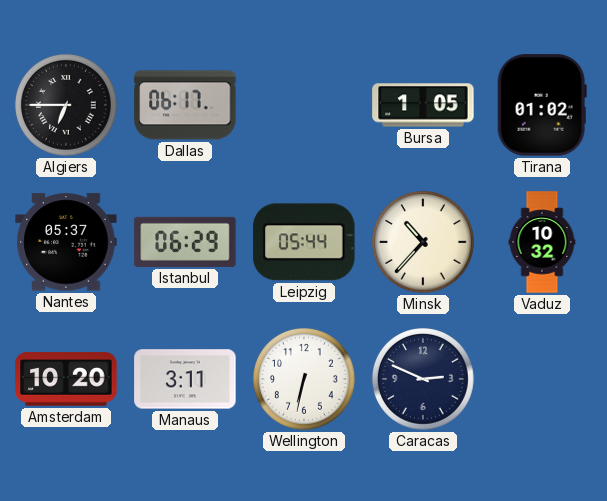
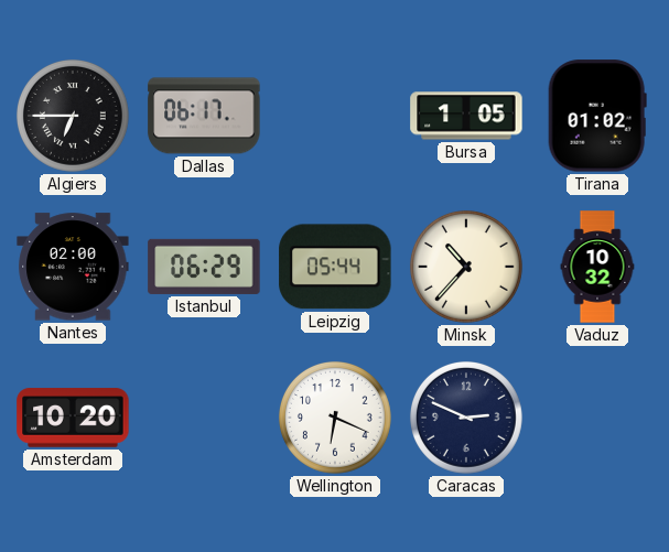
Nantes: 05:37 -> 02:00 (73, 267)
Manaus: 3:11 -> none (185, 379)
Wellington: 6:32 -> 6:19 (335, 418)
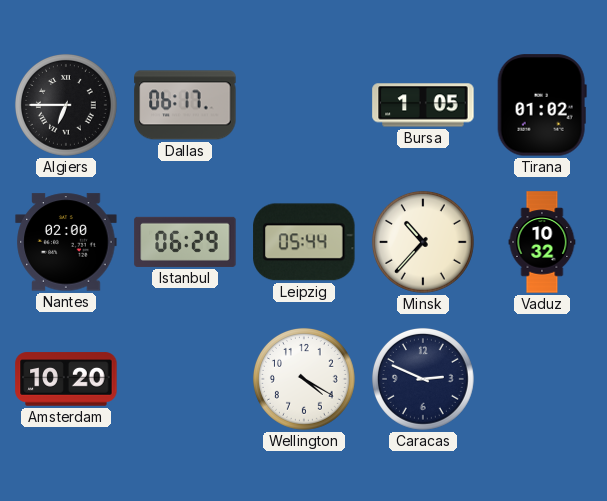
Wellington: 6:19 -> 4:20 (304, 379)
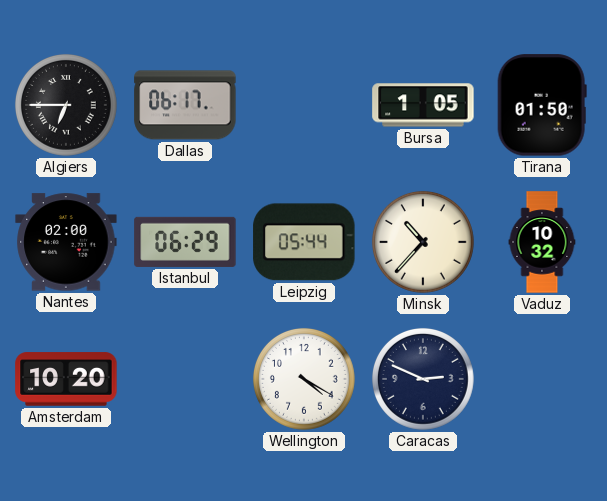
Tirana: 01:02 -> 01:50 (542, 105)
